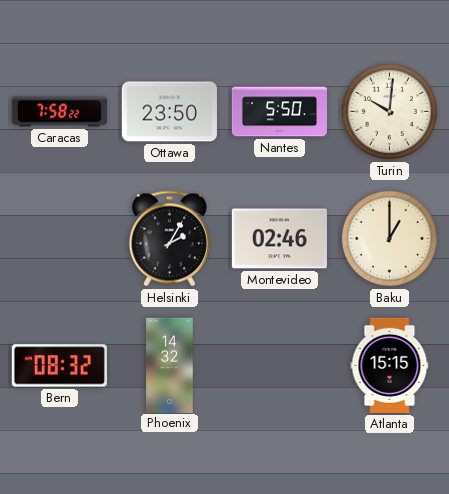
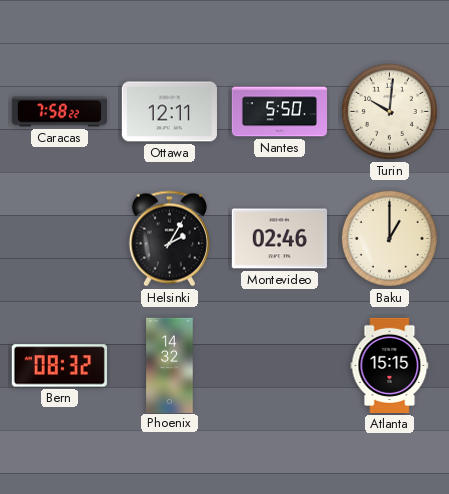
Ottawa: 23:50 -> 12:11 (169, 112)
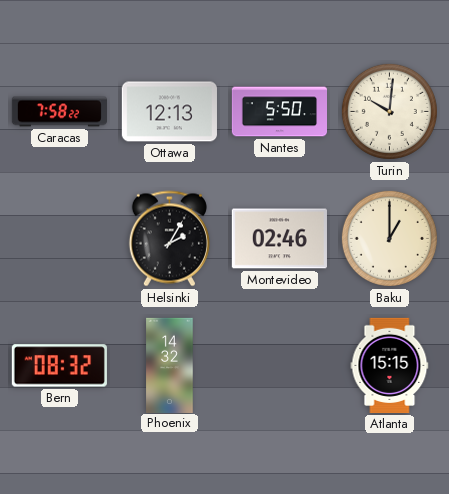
Ottawa: 12:11 -> 12:13 (169, 112)
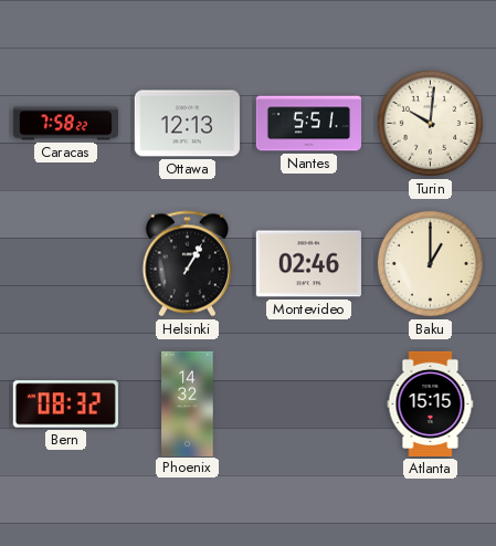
Nantes: 5:50 -> 5:51 (308, 124)
Helsinki: 2:05 -> 1:05 (187, 264)
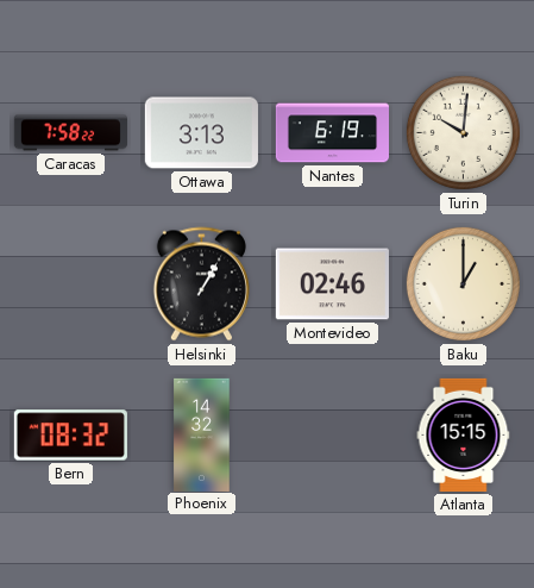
Ottawa: 12:13 -> 3:13 (201, 133)
Nantes: 5:51 -> 6:19 (332, 133)
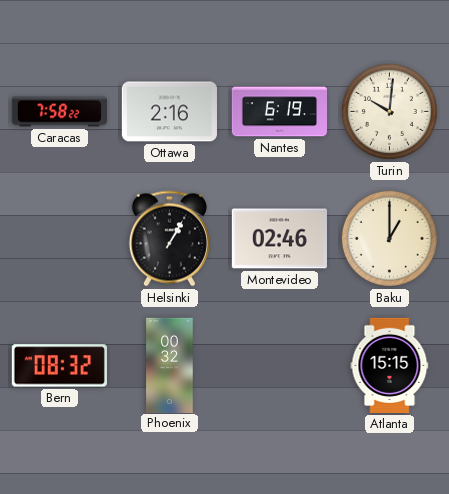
Ottawa: 3:13 -> 2:16 (169, 112)
Phoenix: 14:32 -> 00:32 (170, 365)
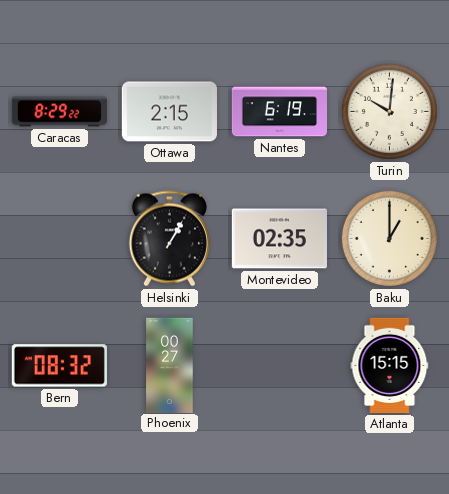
Caracas: 7:58 -> 8:29 (59, 112)
Ottawa: 2:16 -> 2:15 (169, 112)
Montevideo: 02:46 -> 02:35 (279, 239)
Phoenix: 00:32 -> 00:27 (170, 365)
